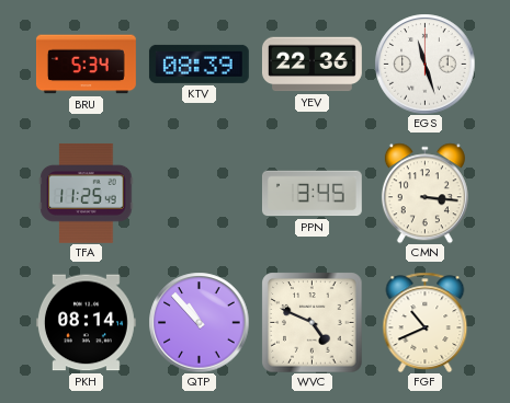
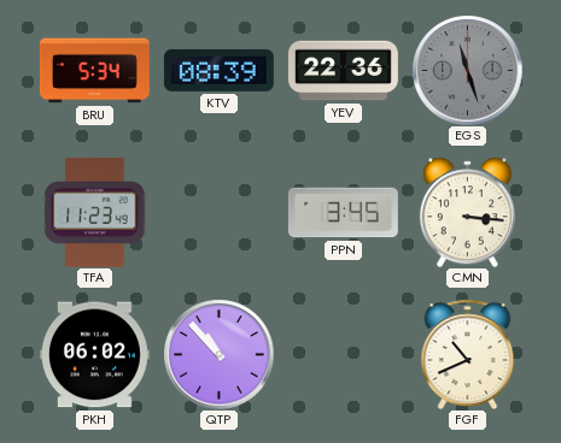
EGS dial: white -> grey (467, 70)
TFA: 11:25 -> 11:23 (95, 212)
PKH: 08:14 -> 06:02 (94, 355)
WVC: 4:49 -> none (311, 322)
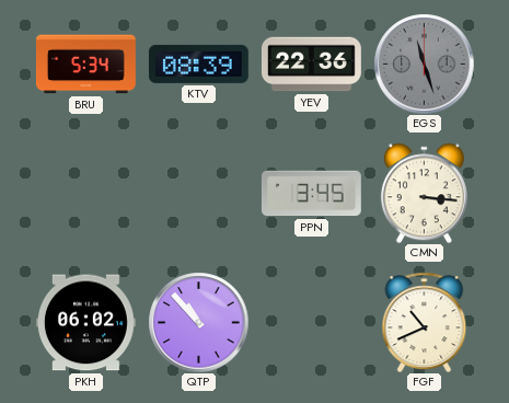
TFA: 11:23 -> none (95, 212)
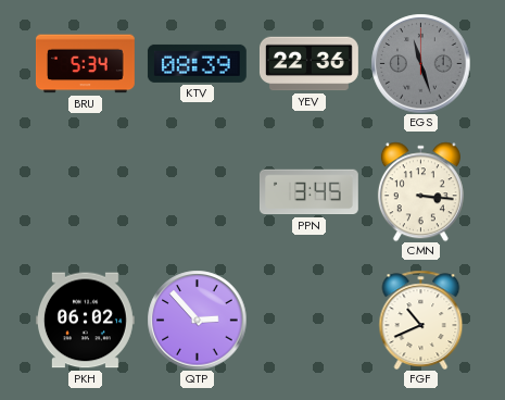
QTP: 10:53 -> 2:53 (197, 320)
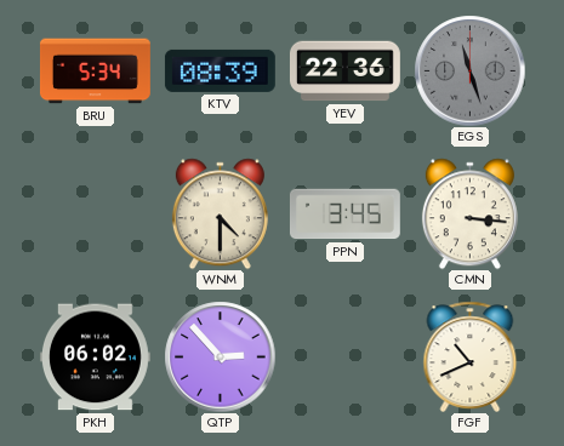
WNM: none -> 4:30 (220, 213)
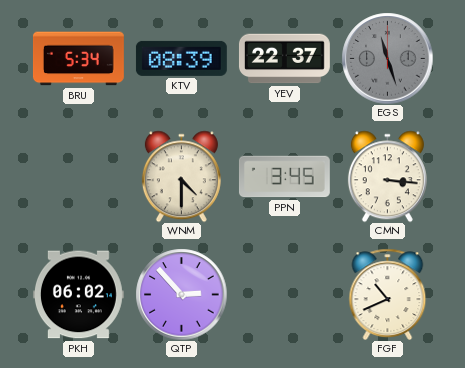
YEV: 22:36 -> 22:37 (284, 59)
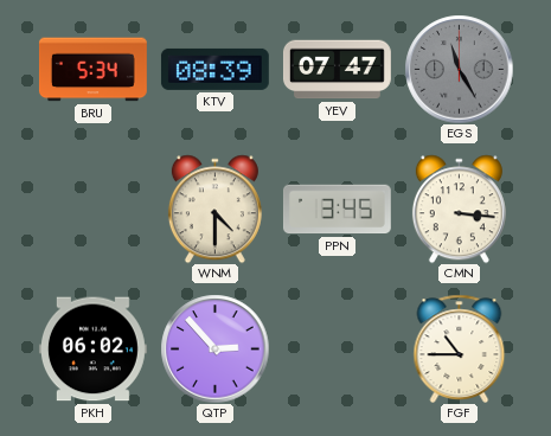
YEV: 22:37 -> 07:47 (337, 70)
EGS: 11:27 -> 11:25 (459, 69)
FGF: 10:41 -> 10:45 (460, 348)
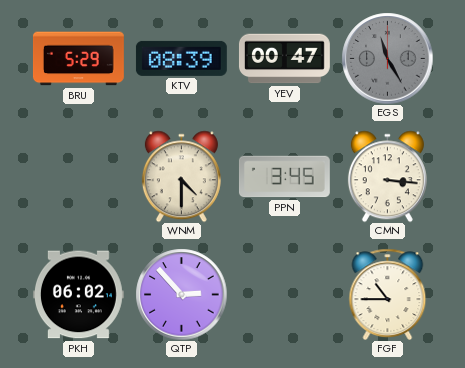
BRU: 5:34 -> 5:29 (78, 59)
YEV: 07:47 -> 00:47 (284, 59)
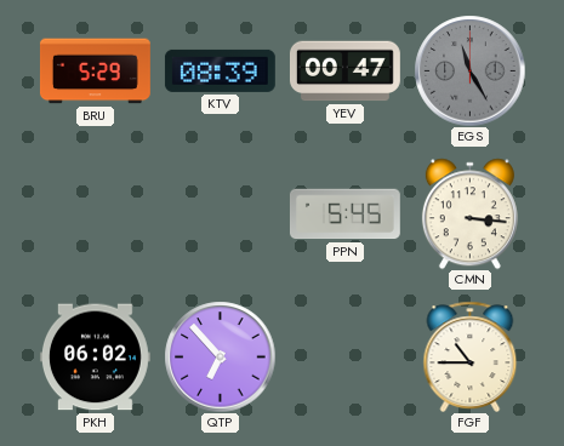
WNM: 4:30 -> none (181, 176)
PPN: 3:45 -> 5:45 (344, 215)
QTP: 2:53 -> 6:53 (220, 356)
